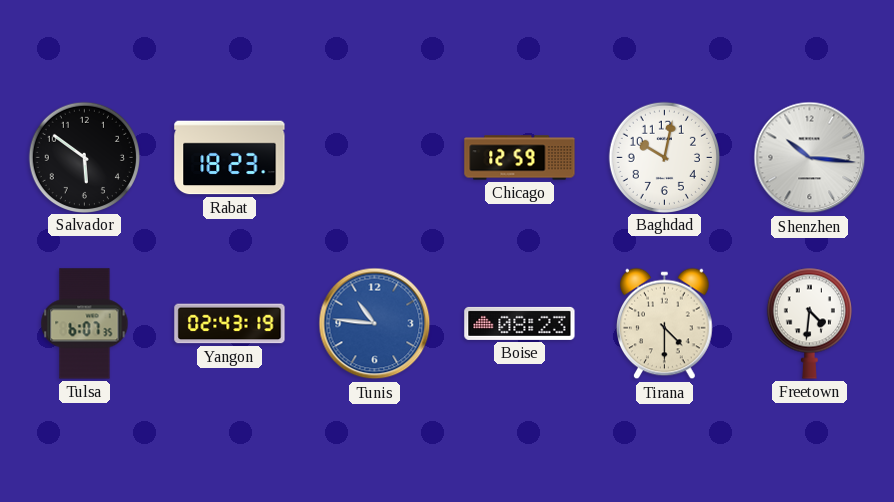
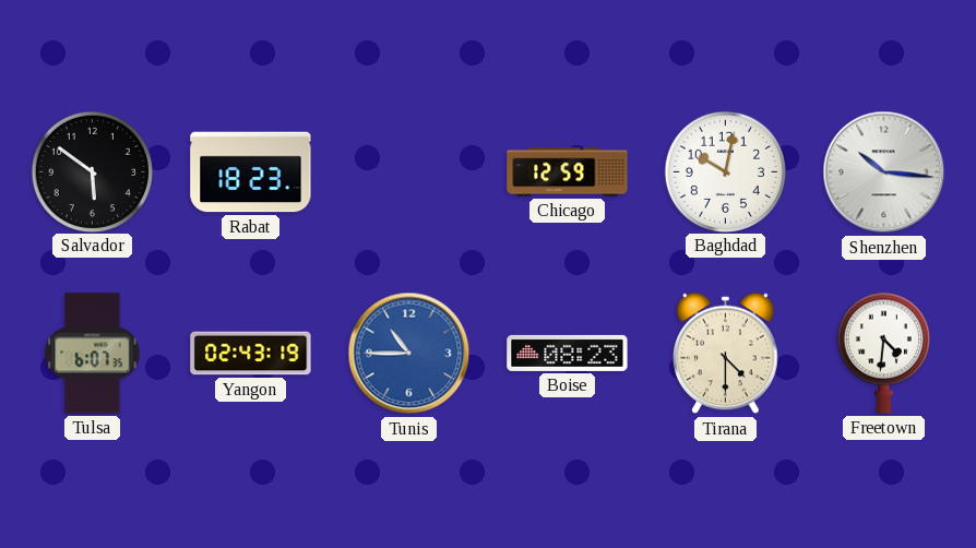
Tunis: 10:46 -> 10:45 (409, 354)
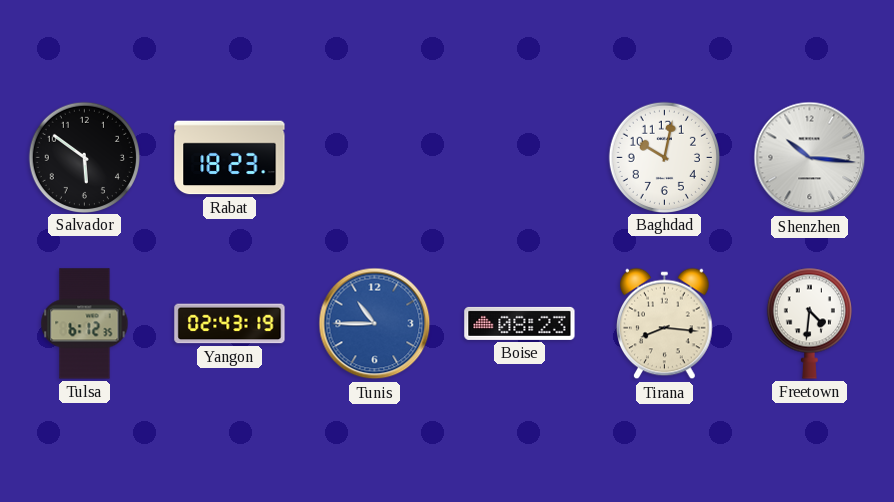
Chicago: 12:59 -> none (568, 172)
Tulsa: 6:07 -> 6:12 (85, 324)
Tirana: 4:30 -> 8:16 (665, 324)
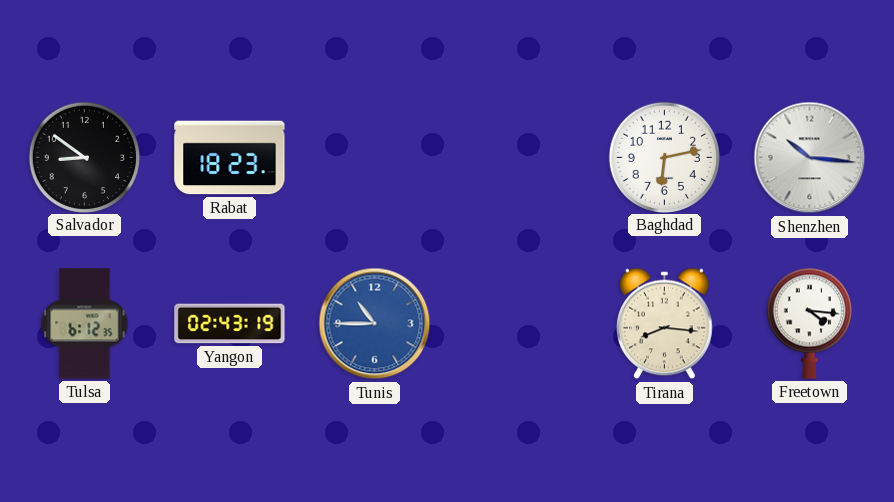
Salvador: 5:51 -> 8:51 (84, 157)
Baghdad: 10:02 -> 6:13 (664, 157)
Boise: 08:23 -> none (520, 323)
Freetown: 4:31 -> 4:16 (809, 323)
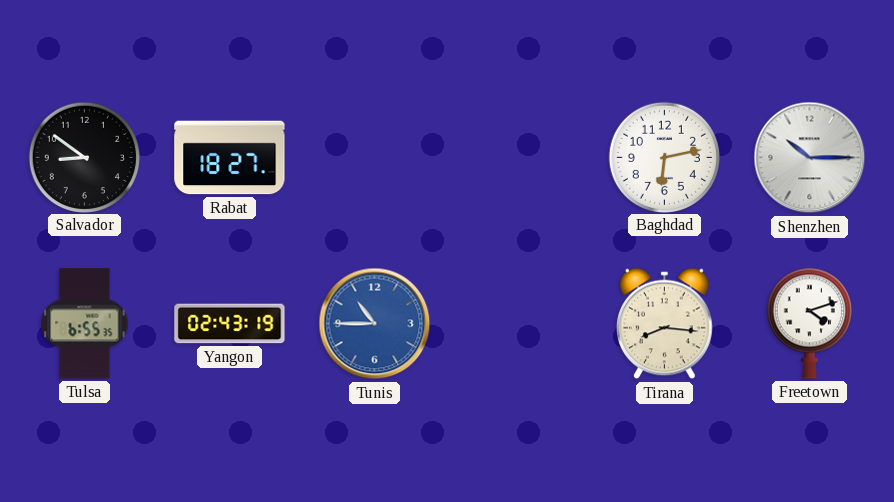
Rabat: 18:23 -> 18:27 (230, 158)
Shenzhen: 10:16 -> 10:15 (810, 158)
Tulsa: 6:12 -> 6:55 (85, 324)
Freetown: 4:16 -> 4:12 (809, 323)
